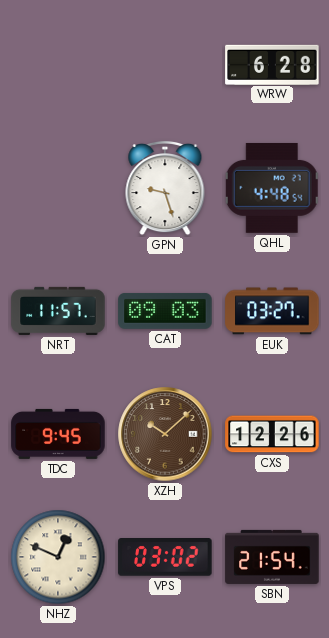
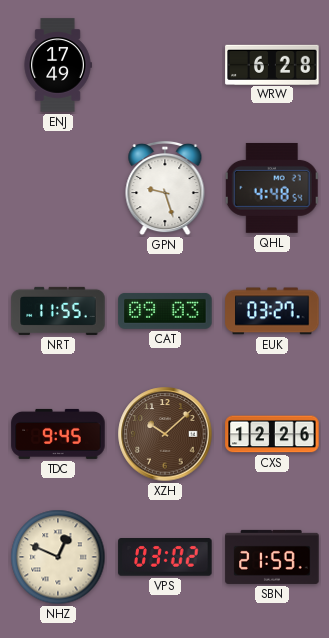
ENJ: none -> 17:49 (58, 65)
NRT: 11:57 -> 11:55 (58, 311)
SBN: 21:54 -> 21:59 (272, 557)
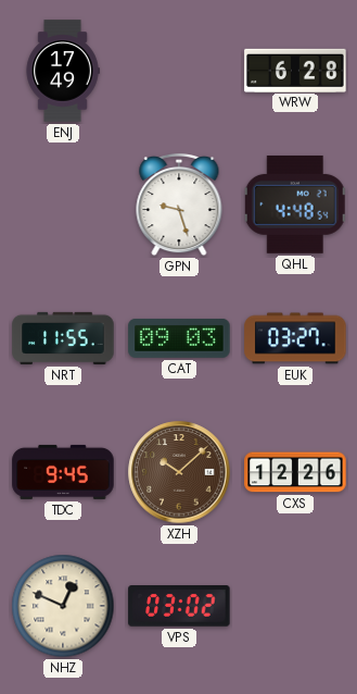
SBN: 21:59 -> none (272, 557)
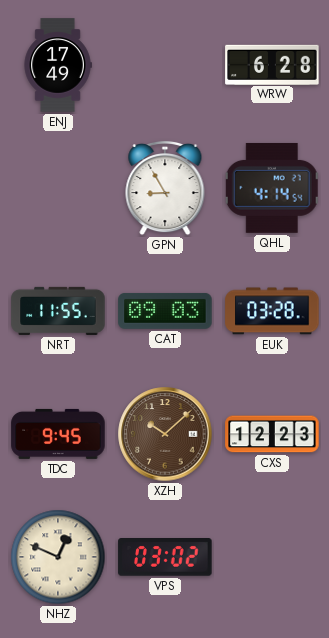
GPN: 9:27 -> 8:55 (165, 188)
QHL: 4:48 -> 4:14 (272, 188)
EUK: 03:27 -> 03:28 (272, 311)
CXS: 12:26 -> 12:23 (272, 434)
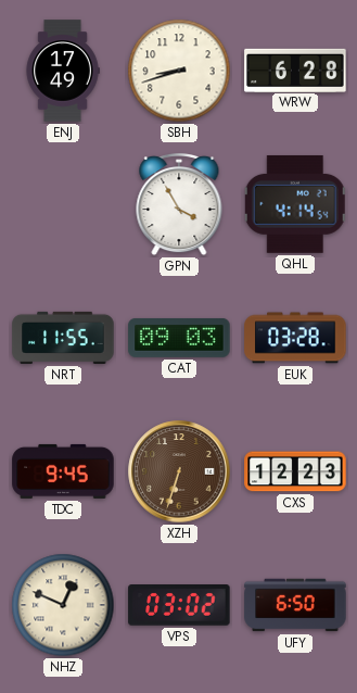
SBH: none -> 8:42 (179, 71)
GPN: 8:55 -> 3:55 (179, 204)
XZH: 10:08 -> 6:33 (179, 471)
UFY: none -> 6:50 (295, 605)
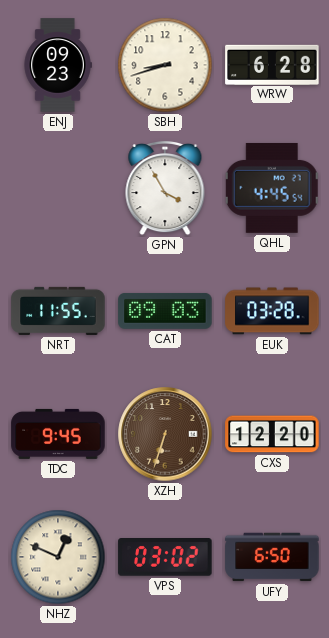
ENJ: 17:49 -> 09:23 (58, 65)
QHL: 4:14 -> 4:45 (272, 188)
CXS: 12:23 -> 12:20 (272, 434)
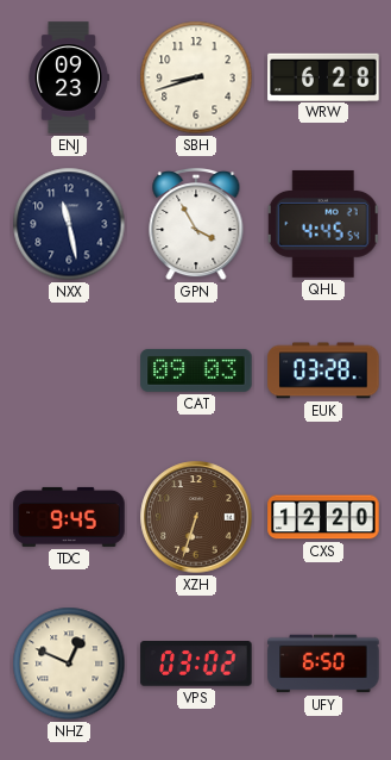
NXX: none -> 11:28 (69, 224)
NRT: 11:55 -> none (58, 311)
